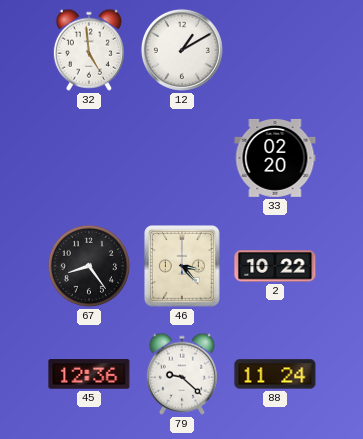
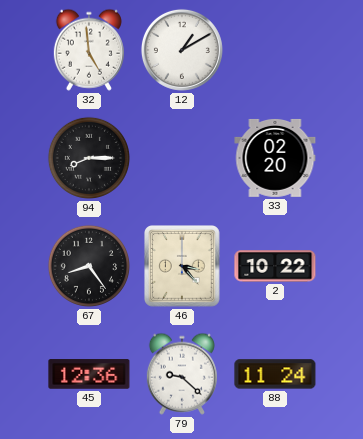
94: none -> 8:15 (89, 158)
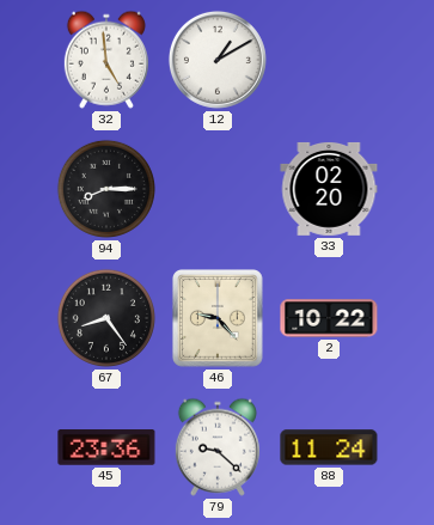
46: 3:23 -> 9:23 (219, 319)
45: 12:36 -> 23:36 (106, 447)
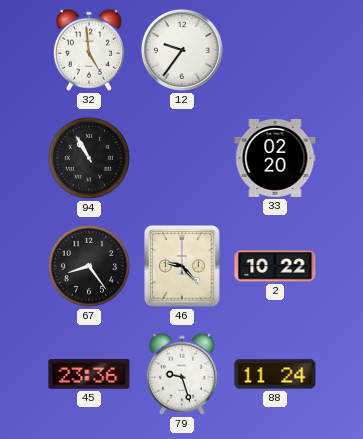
12: 1:10 -> 9:36 (182, 50)
94: 8:15 -> 10:55 (89, 158)
79: 9:22 -> 9:27 (182, 374)
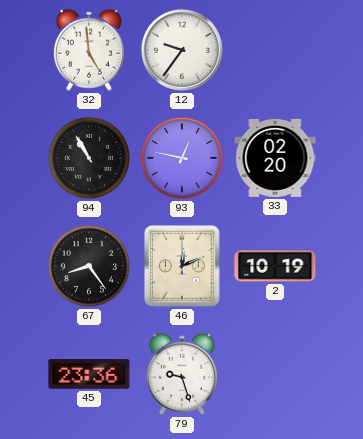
93: none -> 12:47 (182, 158)
46: 9:23 -> 12:11 (183, 267)
2: 10:22 -> 10:19 (275, 266)
88: 11:24 -> none (275, 374)
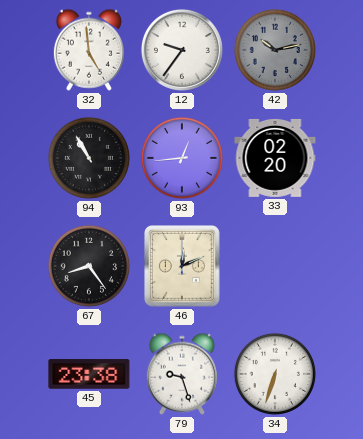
42: none -> 10:13 (275, 50)
93: 12:47 -> 12:44 (182, 158)
2: 10:19 -> none (275, 266)
45: 23:36 -> 23:38 (89, 374)
34: none -> 6:33 (275, 374)
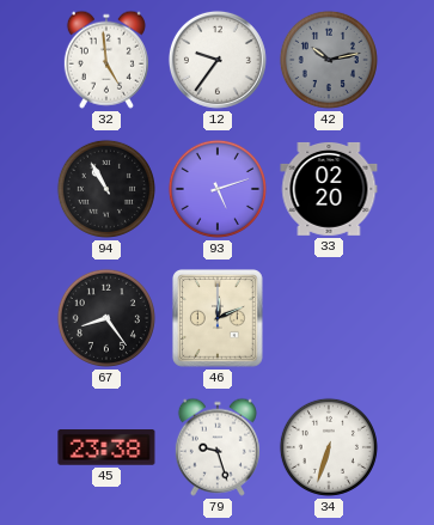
93: 12:44 -> 5:12 (218, 189)
